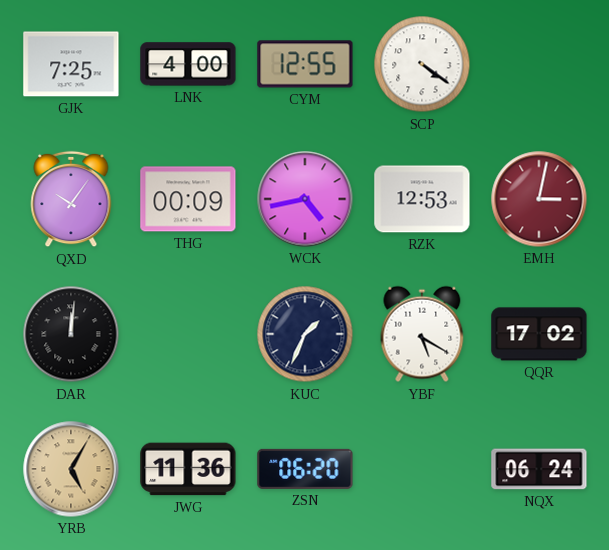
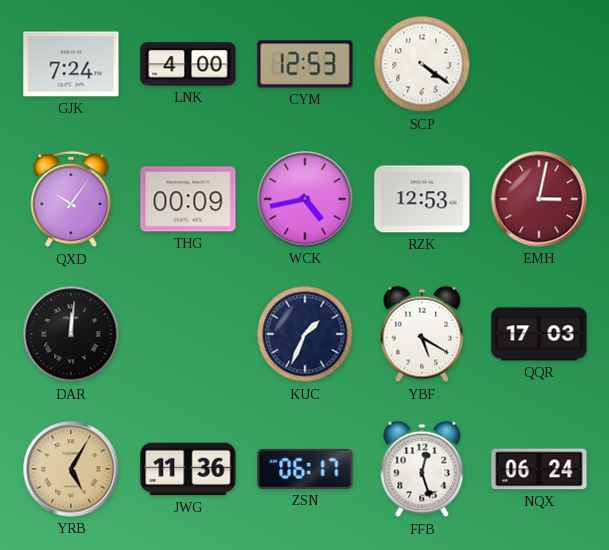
GJK: 7:25 -> 7:24 (71, 64)
CYM: 12:55 -> 12:53 (305, 64)
QQR: 17:02 -> 17:03 (539, 334)
ZSN: 06:20 -> 06:17 (305, 469)
FFB: none -> 12:27 (422, 469)
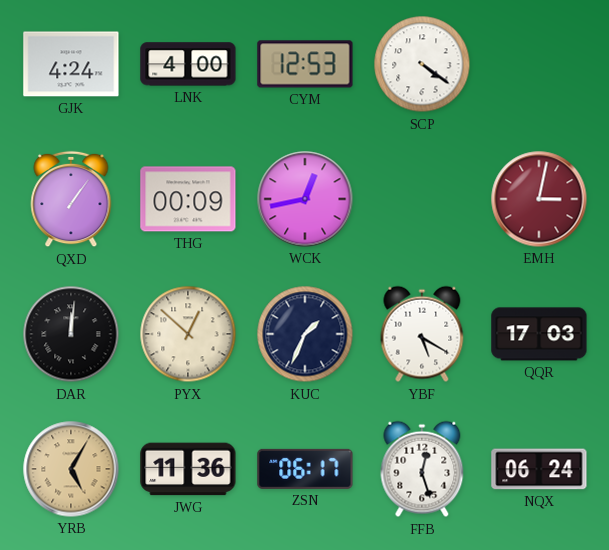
GJK: 7:24 -> 4:24 (71, 64)
QXD: 10:06 -> 1:06 (71, 199)
WCK: 4:43 -> 12:43 (305, 199)
RZK: 12:53 -> none (422, 199)
PYX: none -> 12:52 (188, 334)
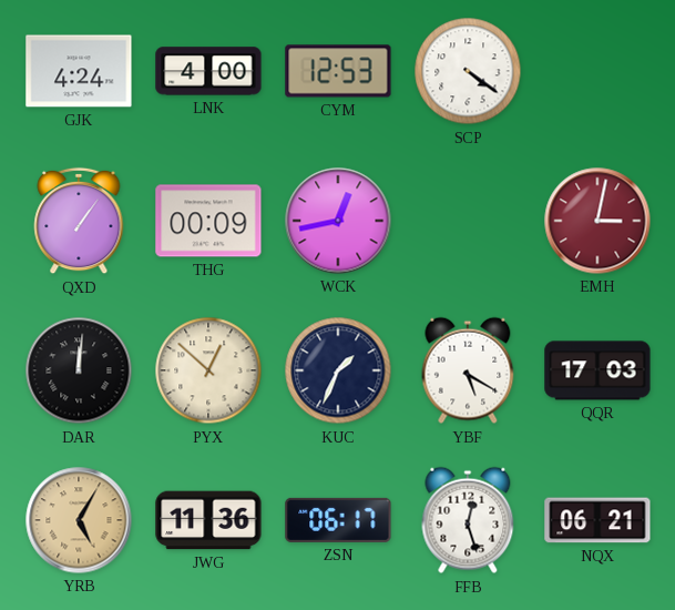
NQX: 06:24 -> 06:21 (597, 520)
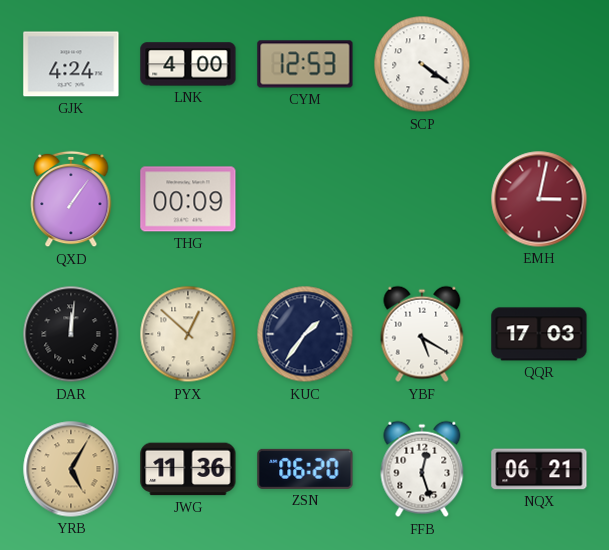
WCK: 12:43 -> none (338, 221)
KUC: 1:34 -> 1:36 (305, 334)
ZSN: 06:17 -> 06:20 (305, 469)
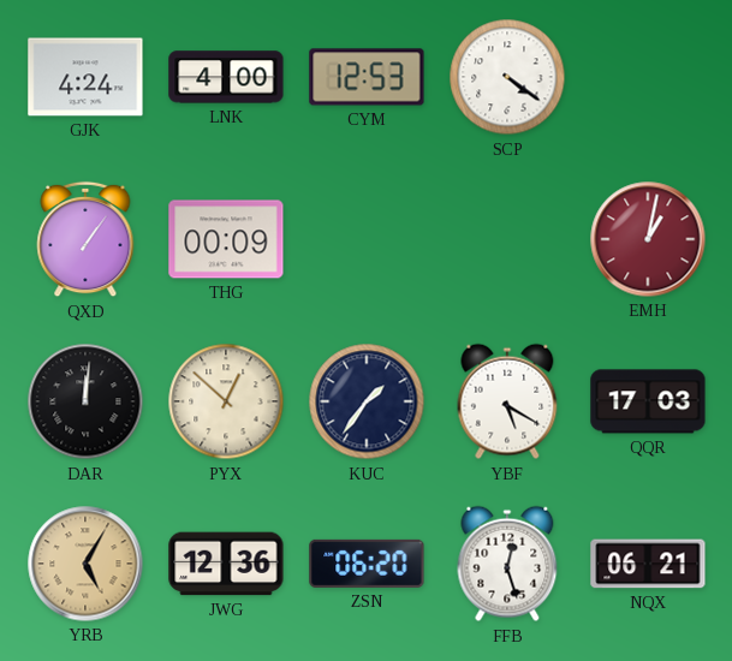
EMH: 3:02 -> 1:02 (648, 239)
JWG: 11:36 -> 12:36 (226, 564)
